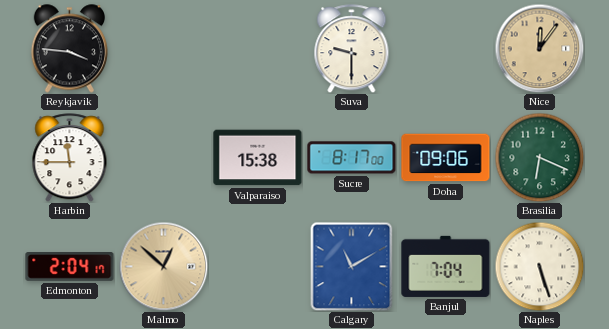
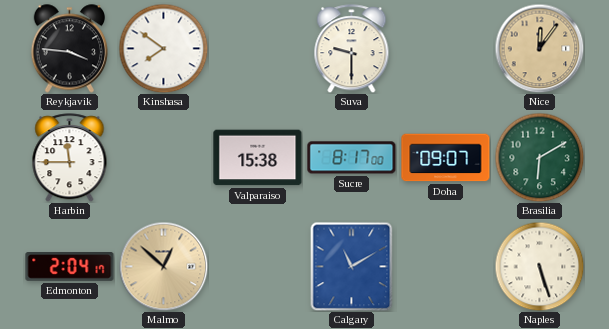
Kinshasa: none -> 7:51 (163, 48)
Doha: 09:06 -> 09:07 (446, 158)
Brasilia: 6:19 -> 6:10 (539, 157)
Banjul: 7:04 -> none (446, 266)
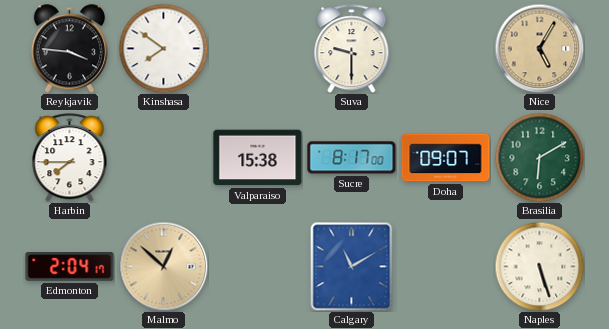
Nice: 12:06 -> 5:05 (539, 48)
Harbin: 11:45 -> 7:45 (70, 158)
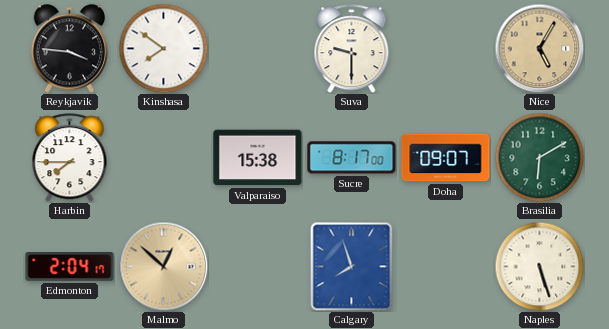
Calgary: 11:10 -> 7:57 (352, 266)
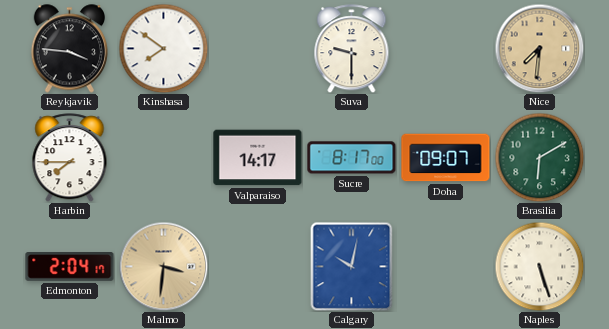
Nice: 5:05 -> 7:31 (539, 48)
Valparaiso: 15:38 -> 14:17 (258, 158)
Malmo: 12:52 -> 3:31 (163, 266)
Calgary: 7:57 -> 10:02 (352, 266)
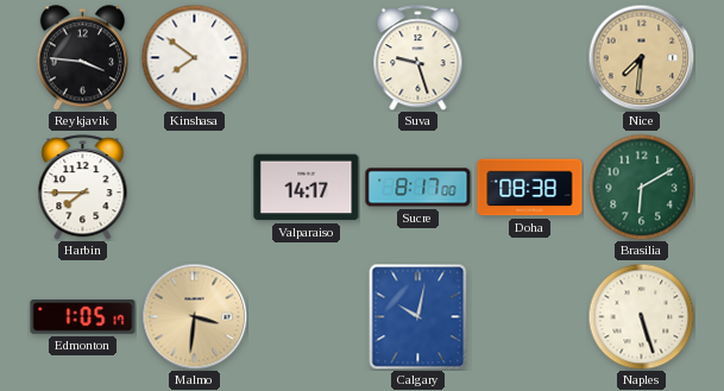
Suva: 9:30 -> 9:27 (418, 58)
Doha: 09:07 -> 08:38 (530, 188)
Edmonton: 2:04 -> 1:05 (83, 317)
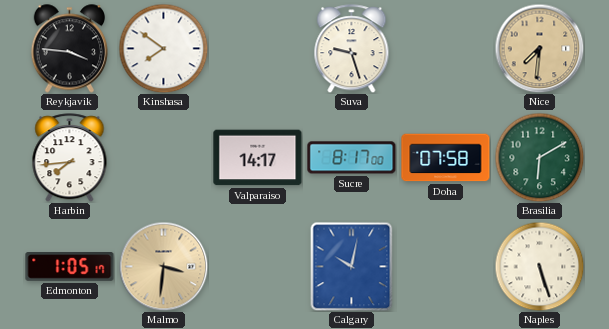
Harbin: 7:45 -> 7:44 (70, 158)
Doha: 08:38 -> 07:58 (446, 158)
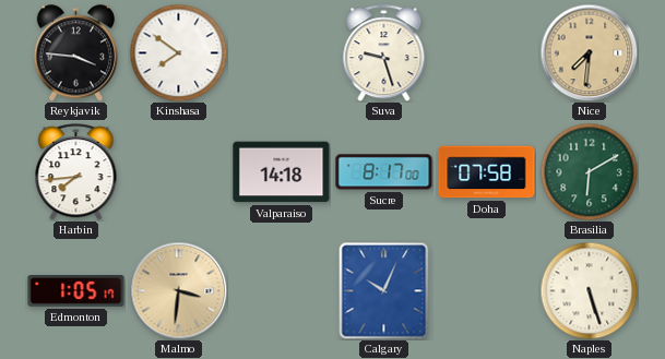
Valparaiso: 14:17 -> 14:18 (282, 172)
Calgary: 10:02 -> 10:04 (384, 290)
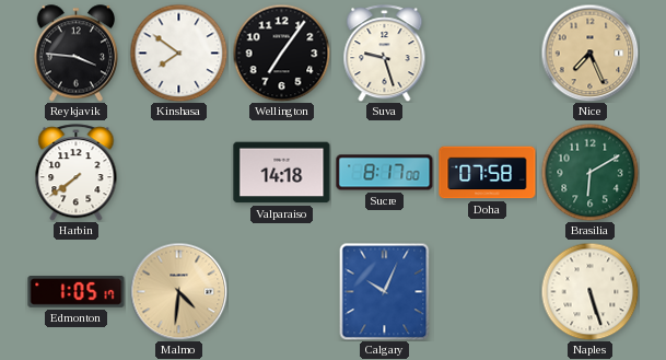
Wellington: none -> 7:06 (281, 53)
Nice: 7:31 -> 7:26 (589, 53)
Harbin: 7:44 -> 7:39 (77, 173)
Malmo: 3:31 -> 4:31 (178, 291)
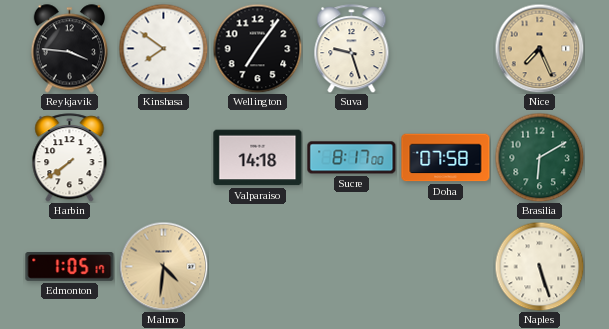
Calgary: 10:04 -> none (385, 291)
